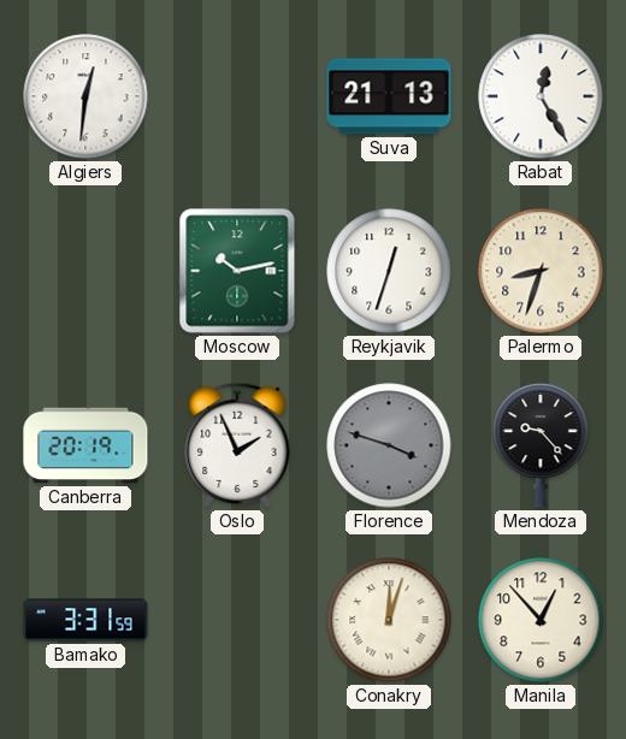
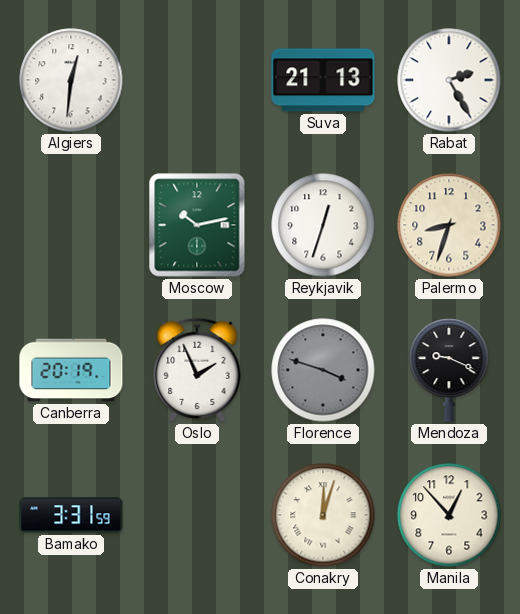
Rabat: 12:25 -> 2:25 (449, 80)
Mendoza: 9:23 -> 9:19 (449, 370)
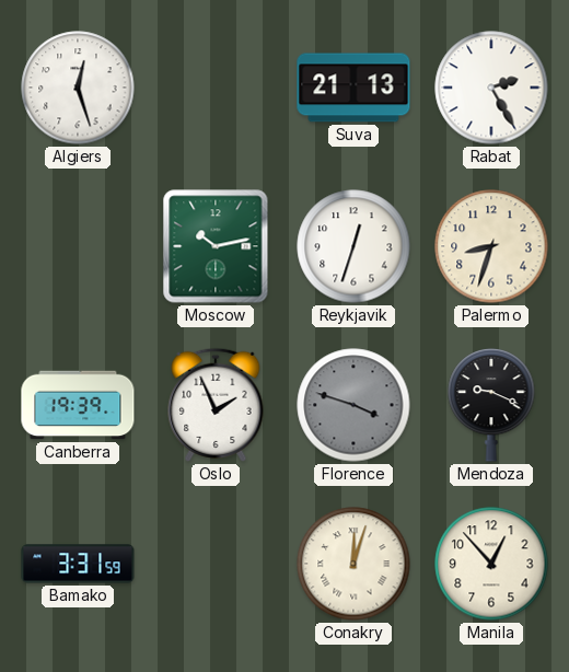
Algiers: 12:31 -> 12:27 (78, 88)
Canberra: 20:19 -> 19:39 (78, 405)
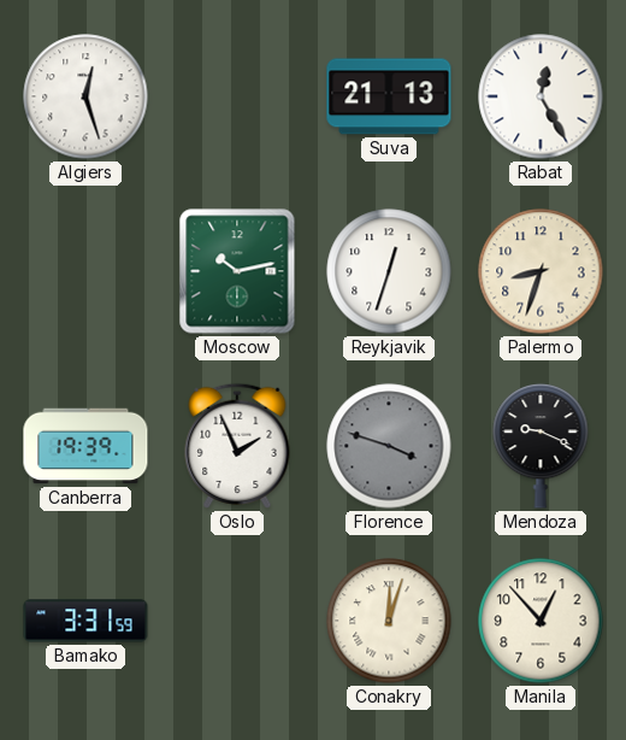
Rabat: 2:25 -> 12:25 (541, 96)
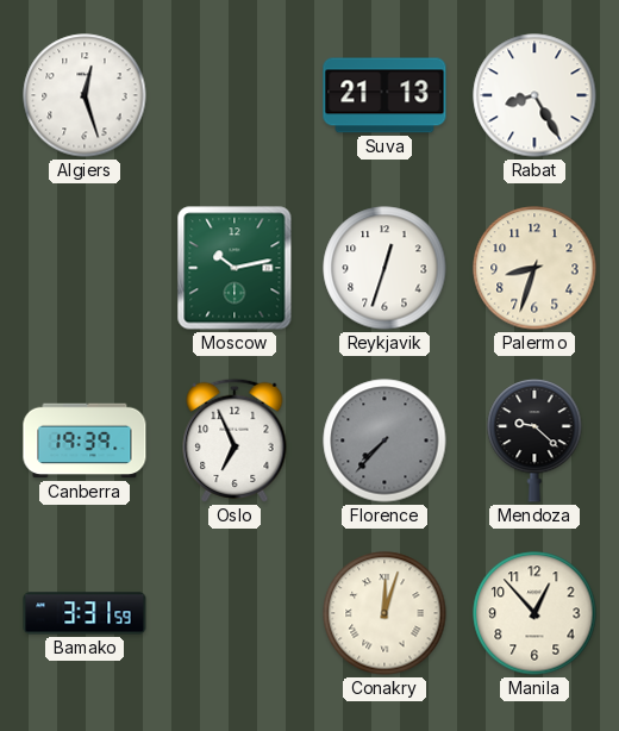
Rabat: 12:25 -> 8:25 (534, 95)
Oslo: 1:56 -> 6:56 (235, 441)
Florence: 3:48 -> 7:37 (384, 441)
Mendoza: 9:19 -> 9:22 (534, 441)
